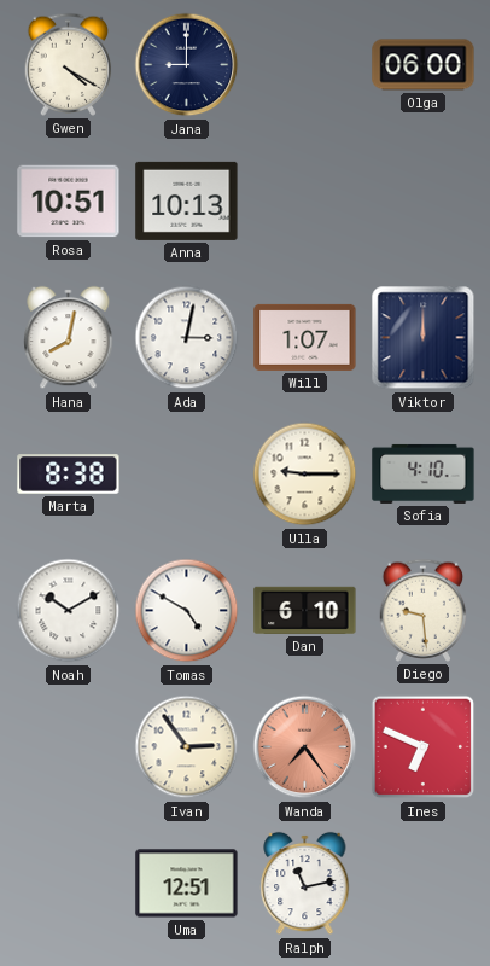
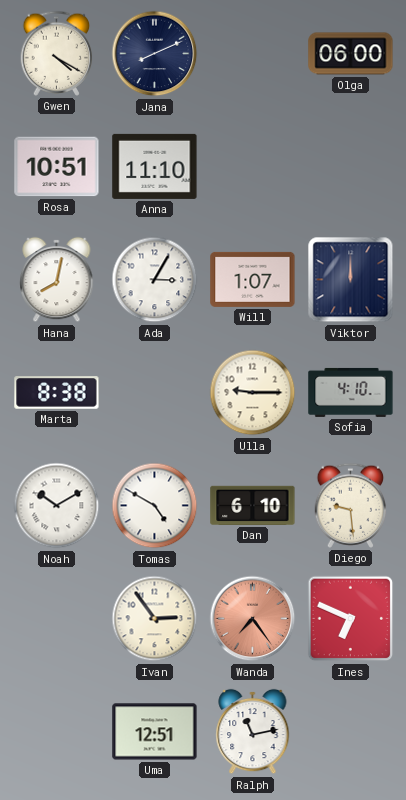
Jana: 9:00 -> 8:11 (155, 54)
Anna: 10:13 -> 11:10 (155, 166)
Ada: 3:02 -> 3:05 (155, 280)
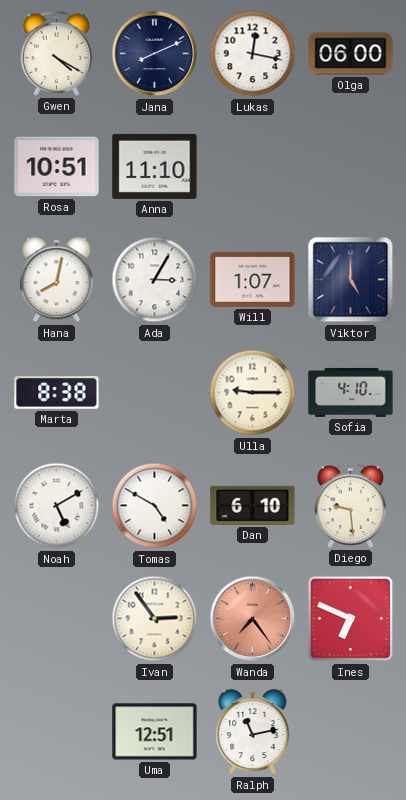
Lukas: none -> 12:17 (253, 54)
Viktor: 12:00 -> 5:00 (351, 280)
Noah: 10:10 -> 5:10 (57, 506)
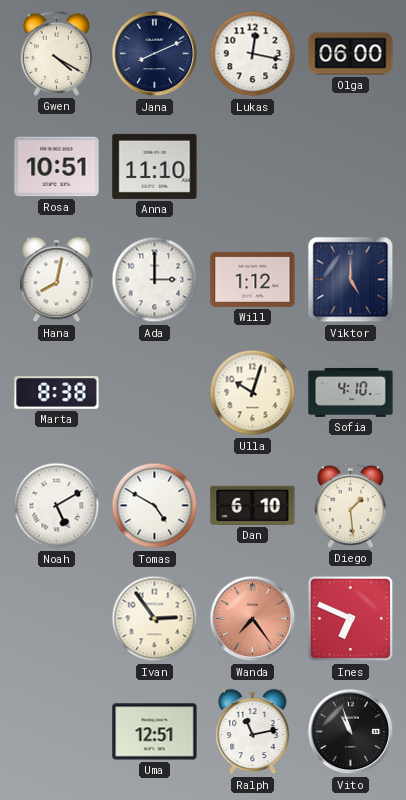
Ada: 3:05 -> 3:00 (155, 280)
Will: 1:07 -> 1:12 (253, 279)
Ulla: 9:15 -> 10:03 (253, 393)
Diego: 9:29 -> 1:29 (351, 505)
Vito: none -> 10:57 (351, 732)
